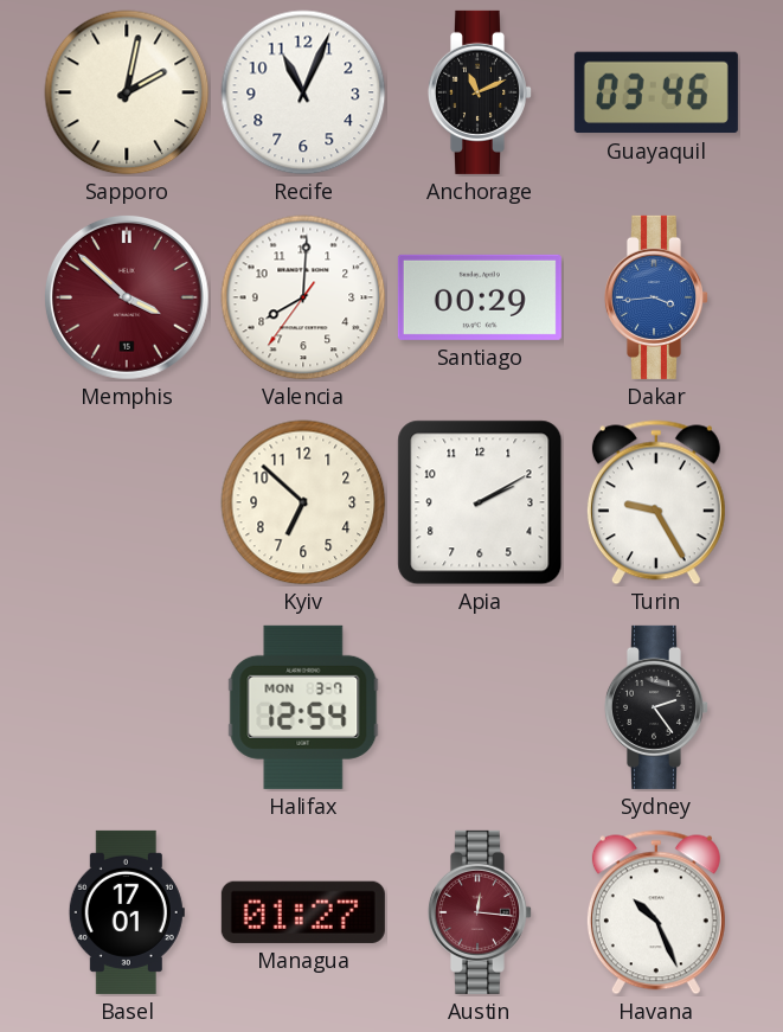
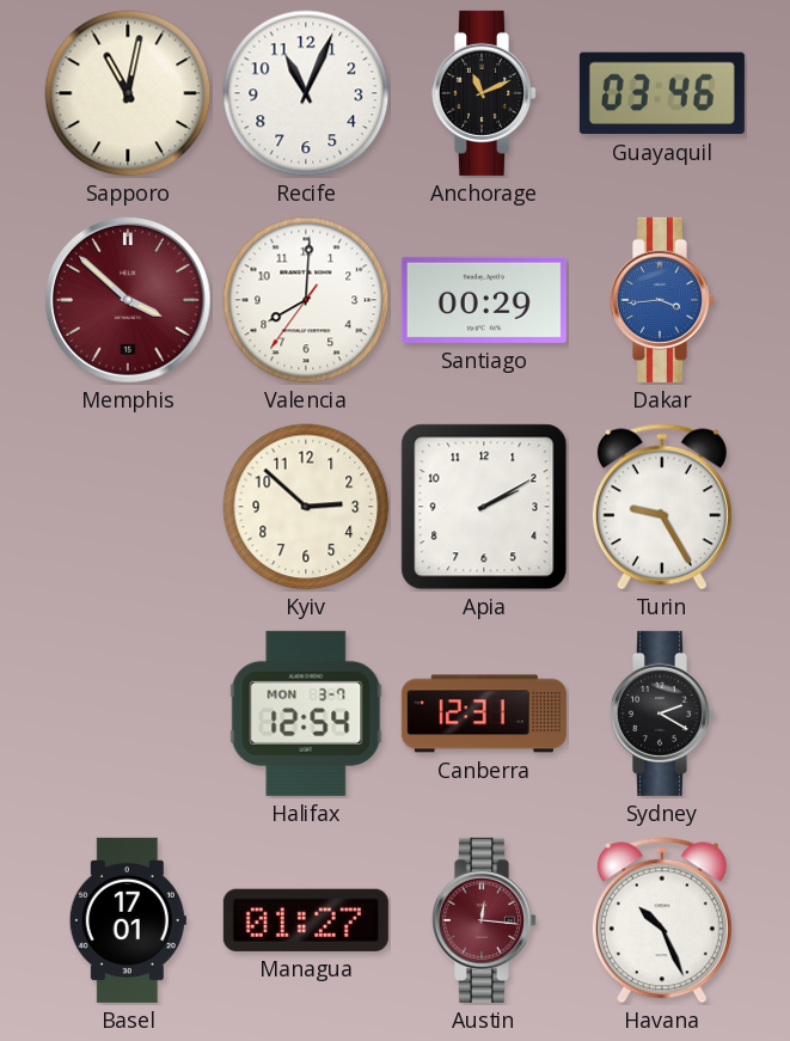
Sapporo: 2:02 -> 11:02 (128, 93)
Kyiv: 6:52 -> 2:52 (306, 507)
Canberra: none -> 12:31 (484, 714)
Sydney: 2:24 -> 2:20 (661, 714)
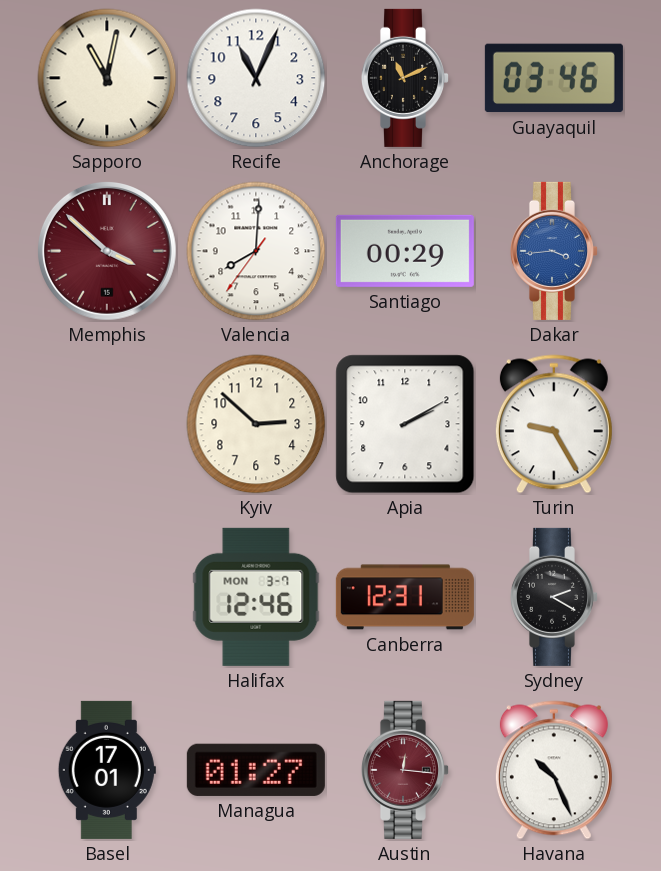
Halifax: 12:54 -> 12:46 (256, 597)
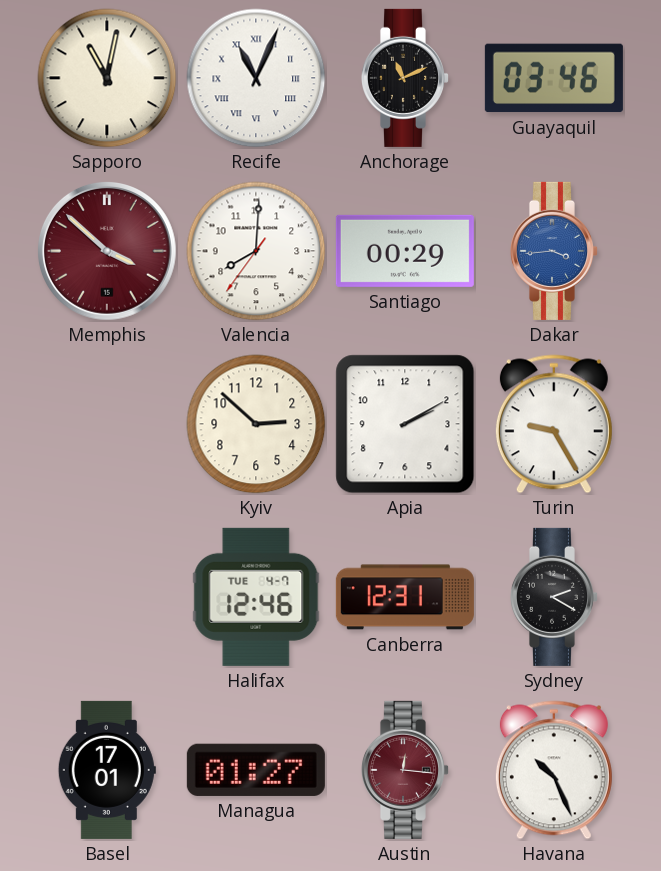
Recife numerals: Arabic -> Roman (256, 78)
Halifax date: MON 3-7 -> TUE 4-7 (256, 597)
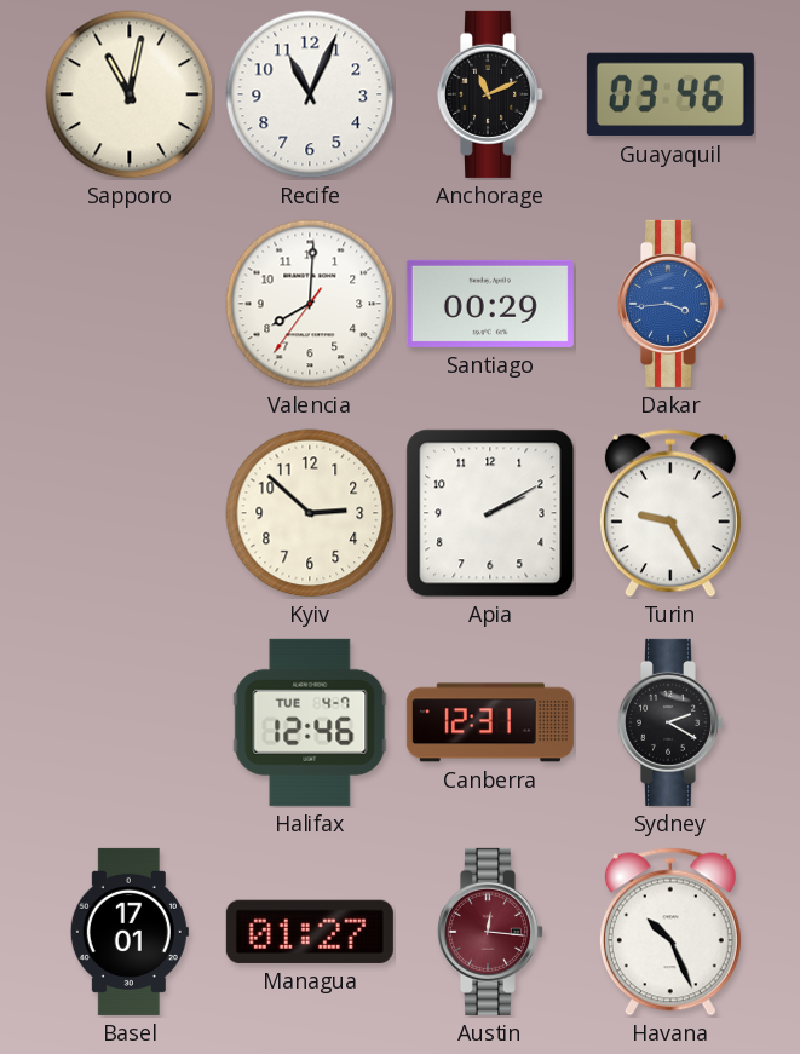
Recife numerals: Roman -> Arabic (310, 94)
Memphis: 3:52 -> none (107, 251)
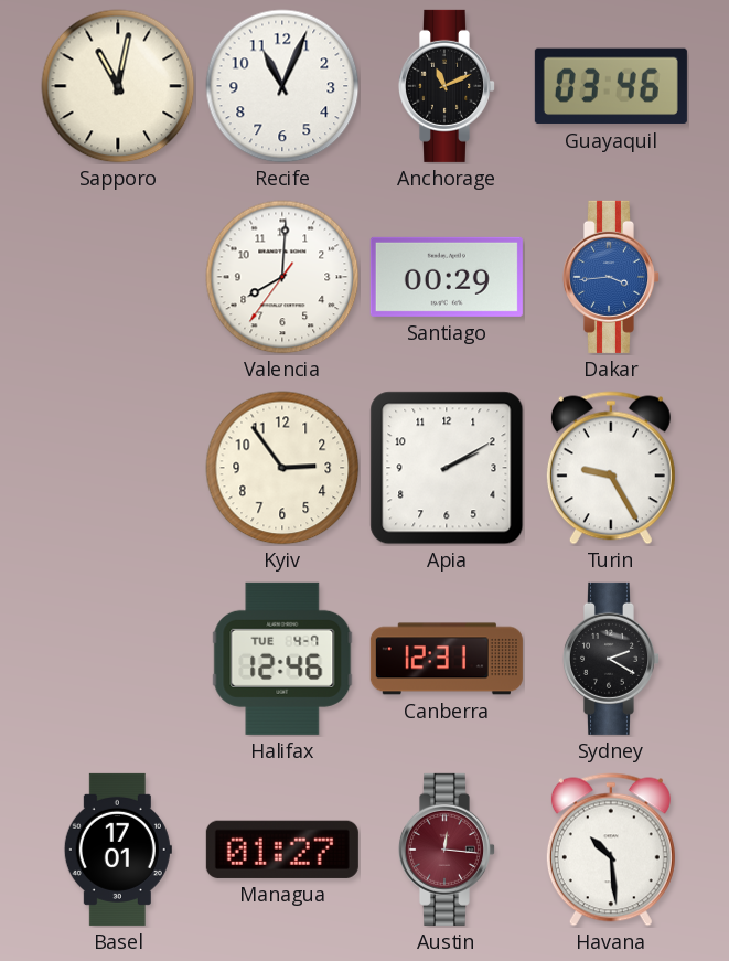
Kyiv: 2:52 -> 2:54 (282, 468)
Havana: 10:26 -> 10:29 (611, 850)
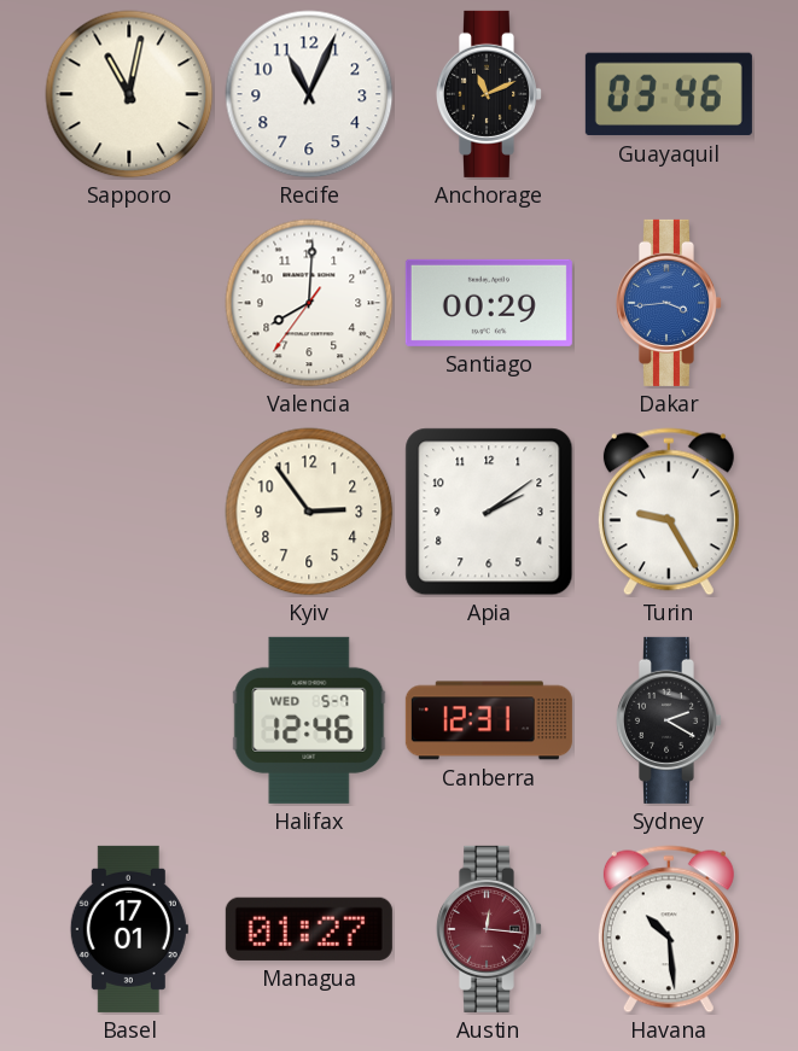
Apia: 2:10 -> 2:09 (489, 512)
Halifax date: TUE 4-7 -> WED 5-7 (309, 720)
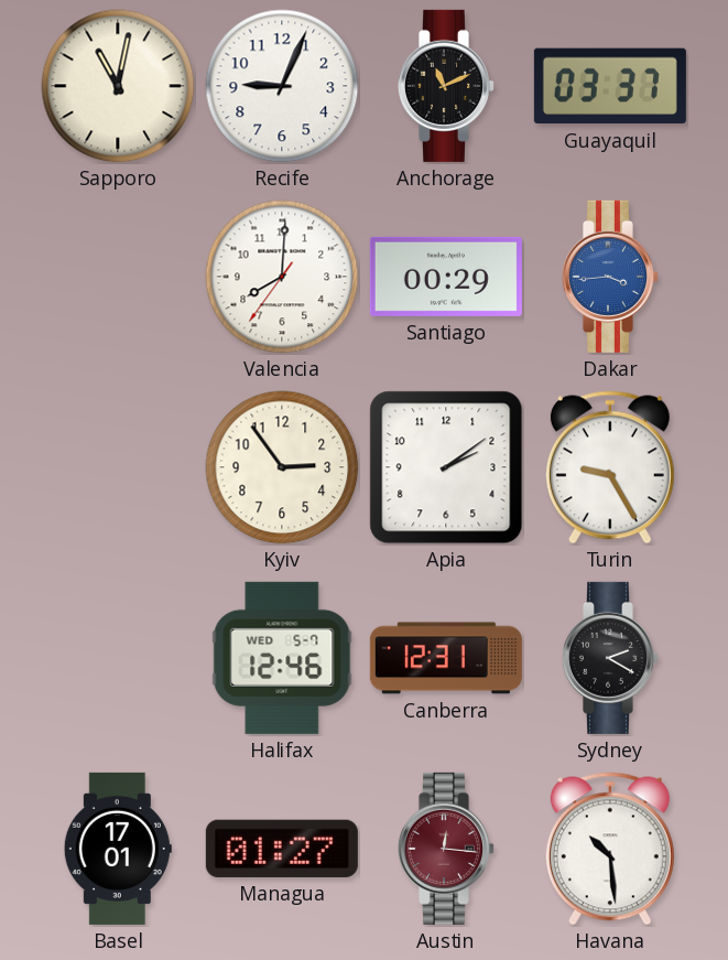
Recife: 11:04 -> 9:04 (282, 86)
Guayaquil: 03:46 -> 03:37 (610, 86)
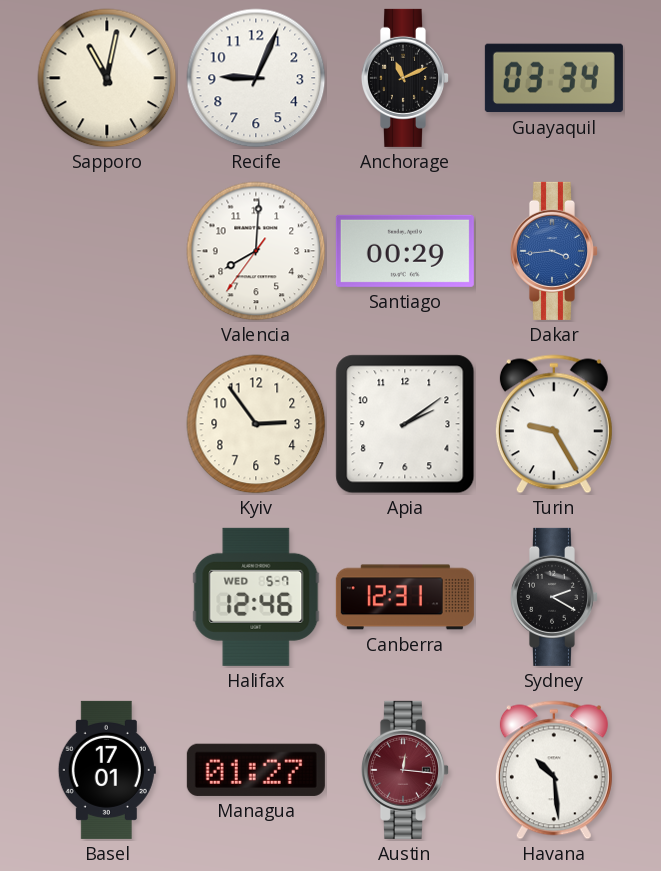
Guayaquil: 03:37 -> 03:34 (554, 78)
